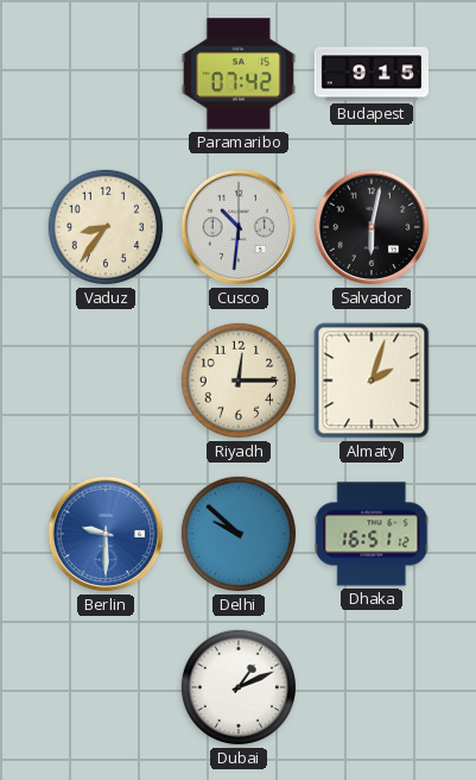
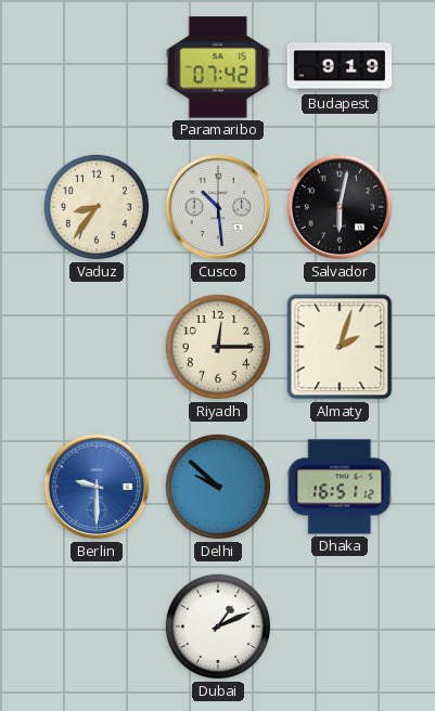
Budapest: 9:15 -> 9:19 (338, 67)
Cusco: 10:31 -> 10:29 (218, 207)
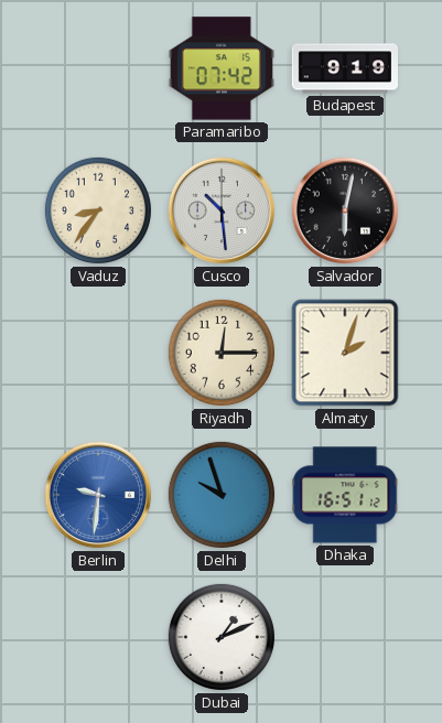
Berlin: 9:30 -> 9:31 (98, 495)
Delhi: 9:52 -> 9:57 (222, 495)
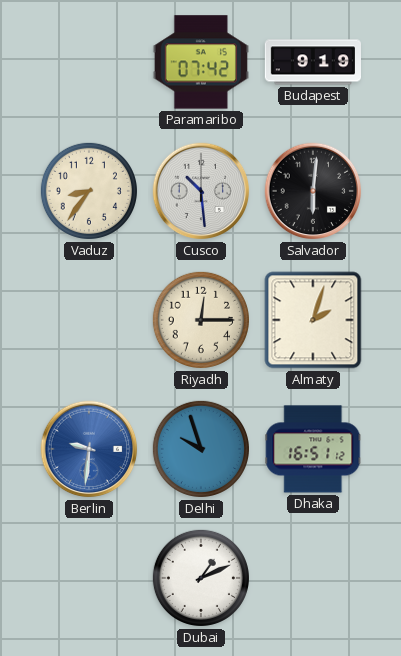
Salvador: 6:02 -> 6:01 (313, 191)
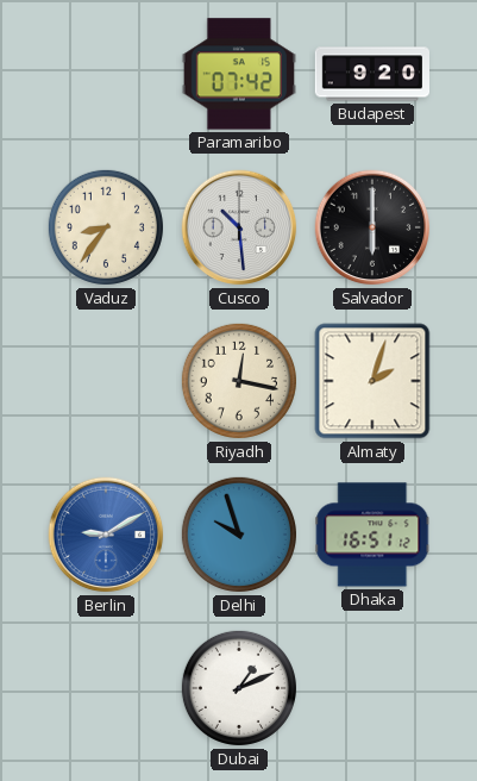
Budapest: 9:19 -> 9:20 (371, 74)
Salvador: 6:01 -> 6:00 (372, 227)
Riyadh: 12:15 -> 12:17 (239, 381)
Berlin: 9:31 -> 9:10 (106, 535)
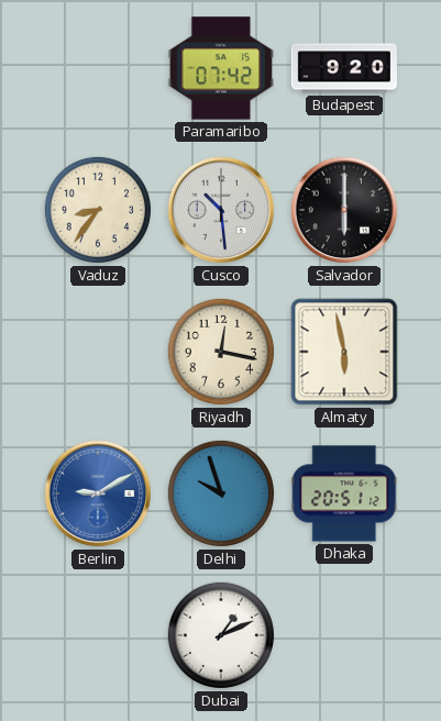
Almaty: 2:03 -> 5:58 (344, 352)
Dhaka: 16:51 -> 20:51 (344, 493)
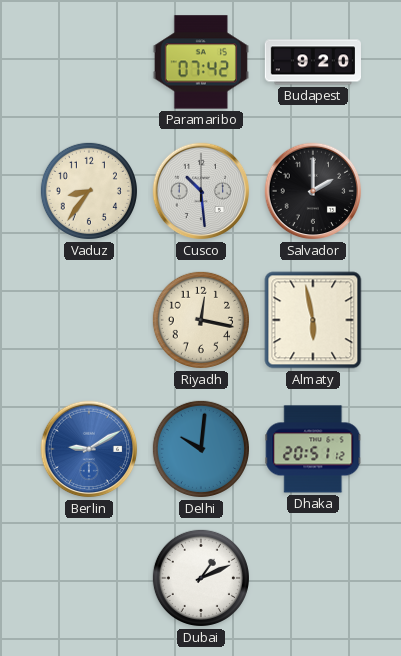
Salvador: 6:00 -> 2:00 (313, 191)
Delhi: 9:57 -> 10:01 (201, 449)
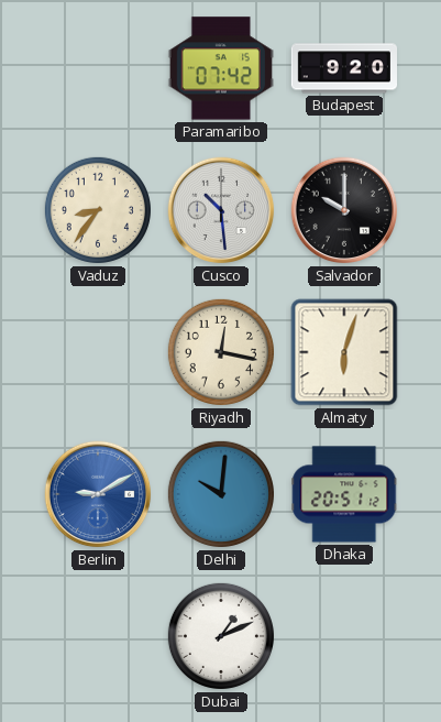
Salvador: 2:00 -> 10:00 (344, 210)
Almaty: 5:58 -> 6:03 (344, 352)
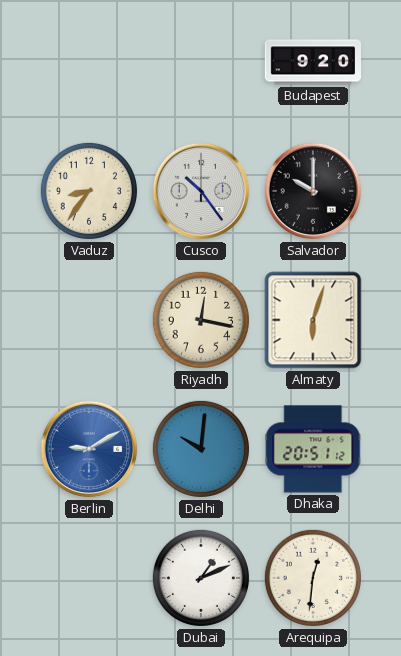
Paramaribo: 07:42 -> none (221, 68)
Cusco: 10:29 -> 10:24 (201, 191)
Arequipa: none -> 12:31 (313, 578)
